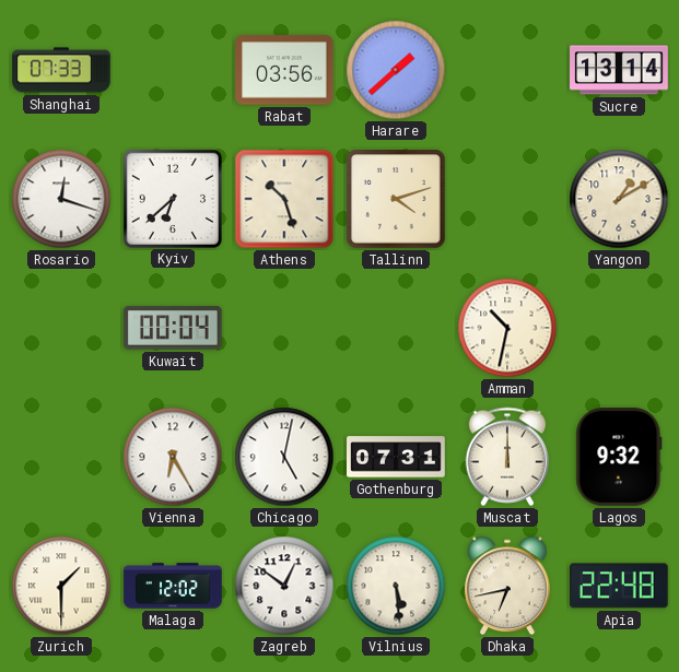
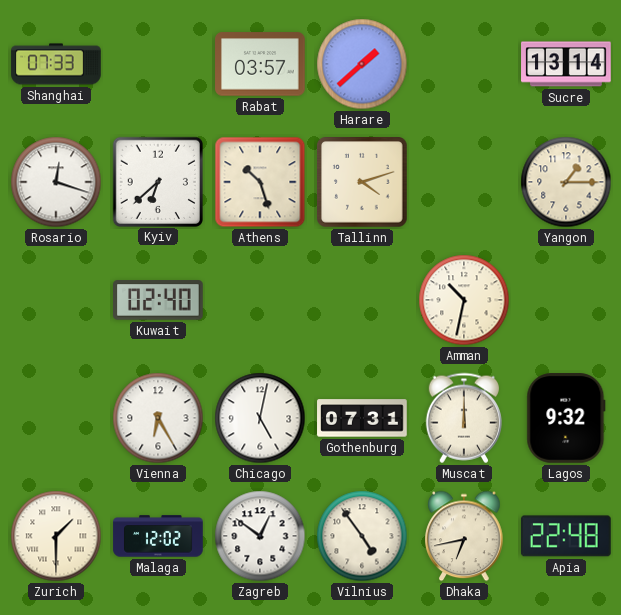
Rabat: 03:56 -> 03:57 (260, 64)
Yangon: 1:10 -> 1:15 (566, 182)
Kuwait: 00:04 -> 02:40 (159, 300)
Vilnius: 5:29 -> 4:54 (362, 536)
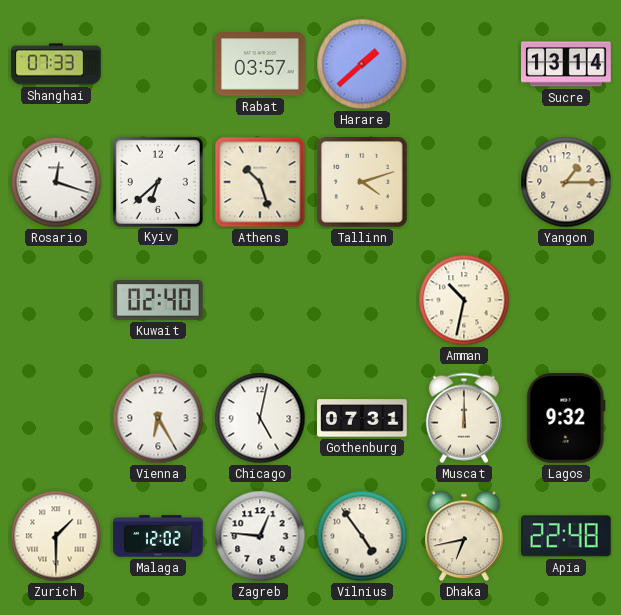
Zagreb: 12:51 -> 12:46 (260, 536)
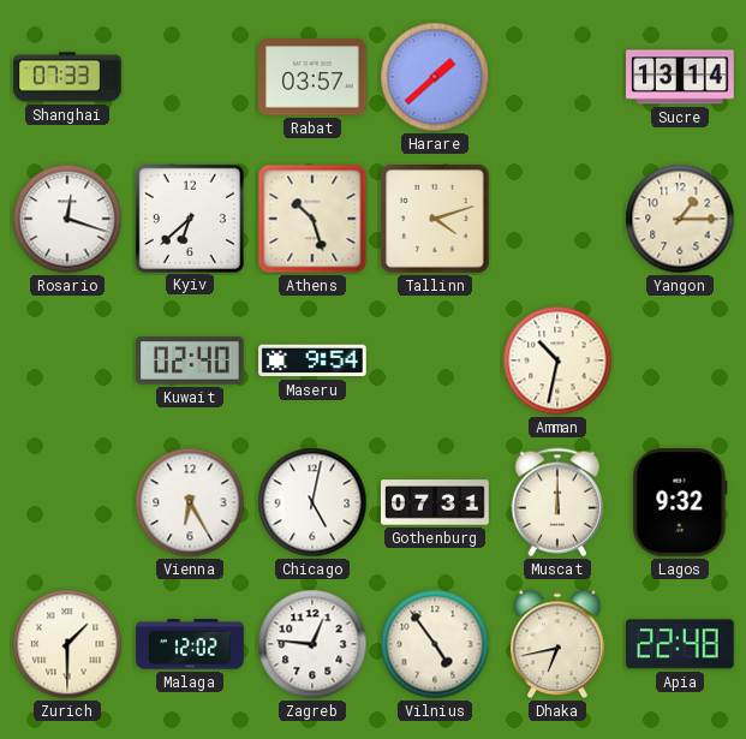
Maseru: none -> 9:54 (312, 360)
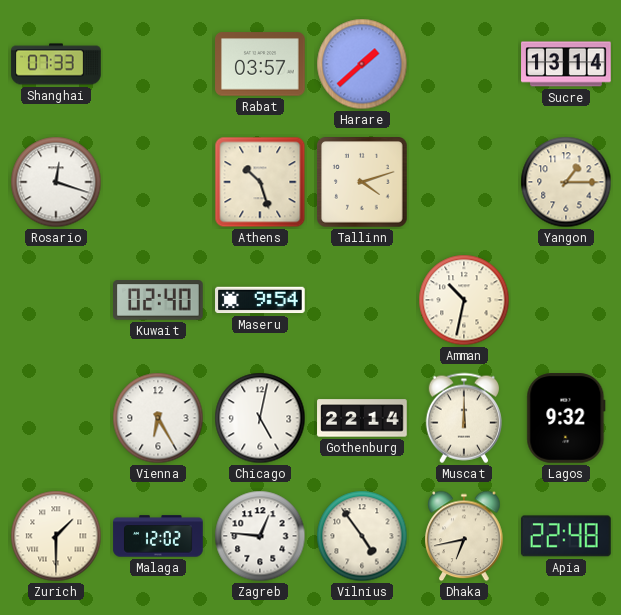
Kyiv: 6:38 -> none (189, 217)
Gothenburg: 07:31 -> 22:14 (362, 418)
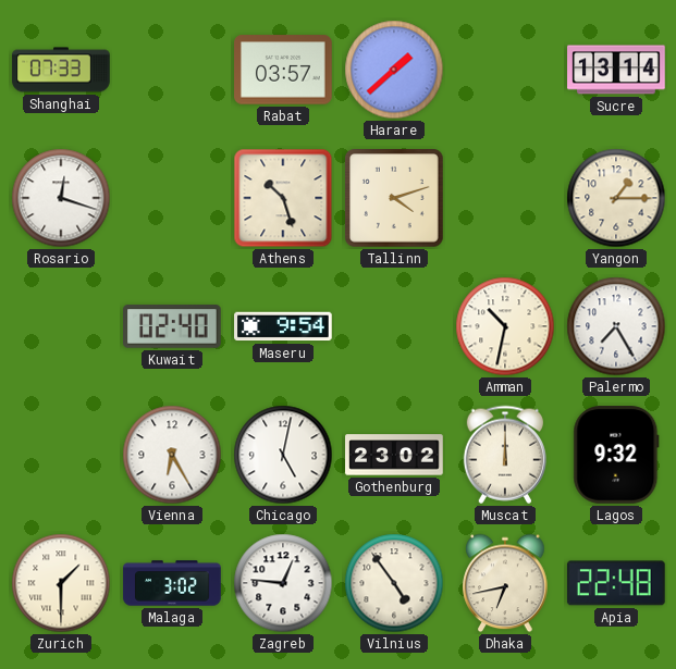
Palermo: none -> 7:25 (616, 326)
Gothenburg: 22:14 -> 23:02 (394, 455)
Malaga: 12:02 -> 3:02 (172, 583)
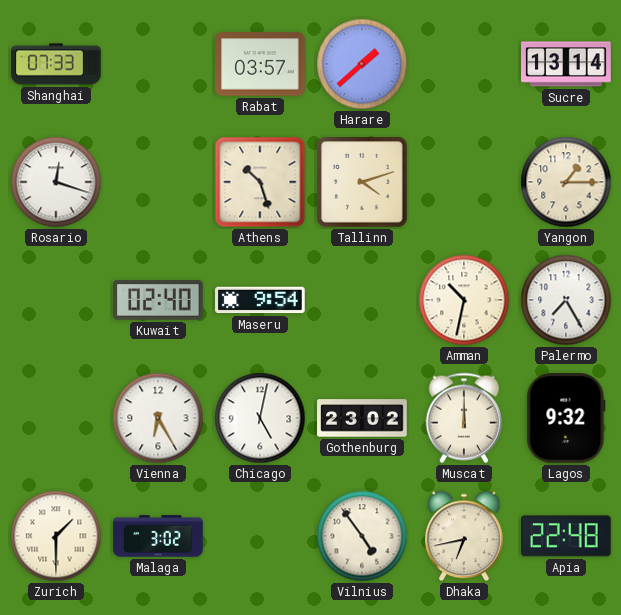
Zagreb: 12:46 -> none (283, 583)
